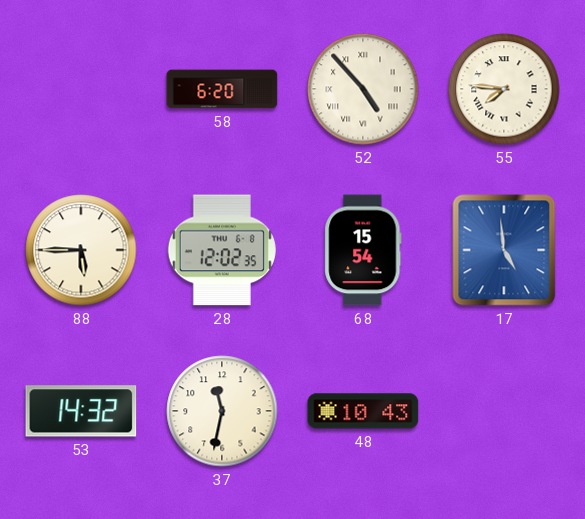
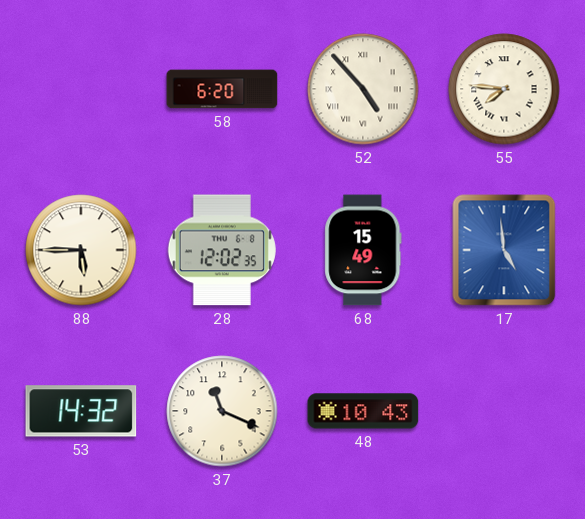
68: 15:54 -> 15:49 (363, 250)
37: 11:32 -> 11:19 (222, 411)
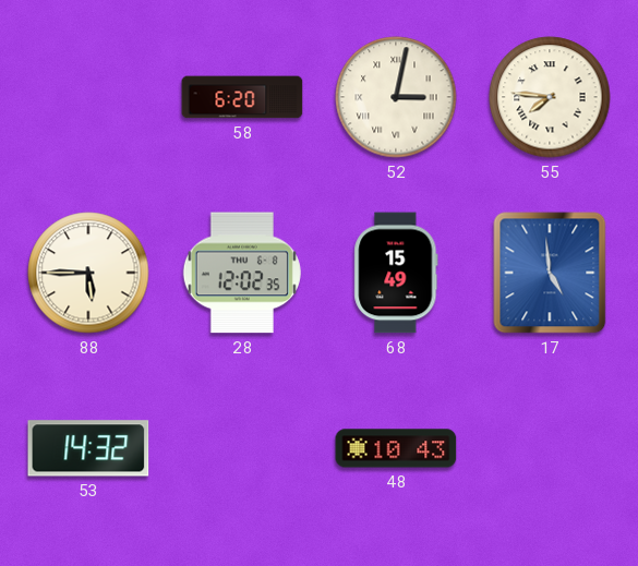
52: 4:53 -> 3:02 (396, 97)
37: 11:19 -> none (222, 411)
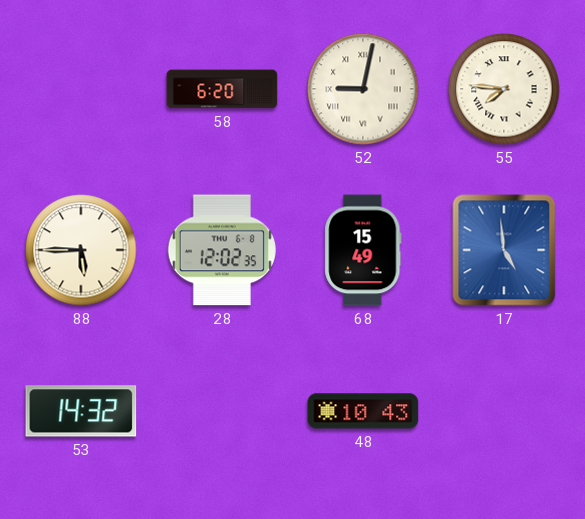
52: 3:02 -> 9:02 (363, 89)
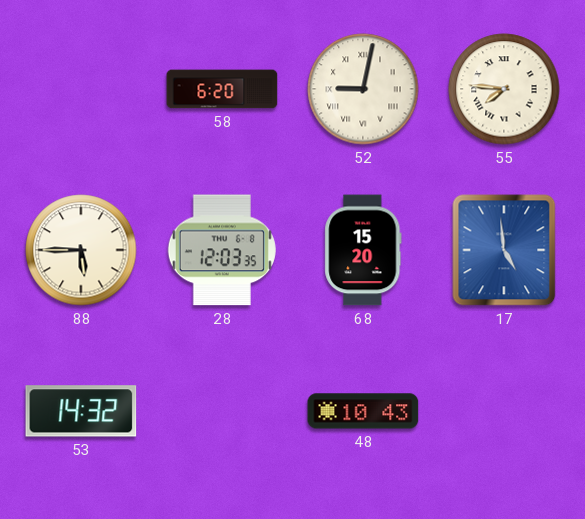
28: 12:02 -> 12:03 (222, 250)
68: 15:49 -> 15:20 (363, 250)
